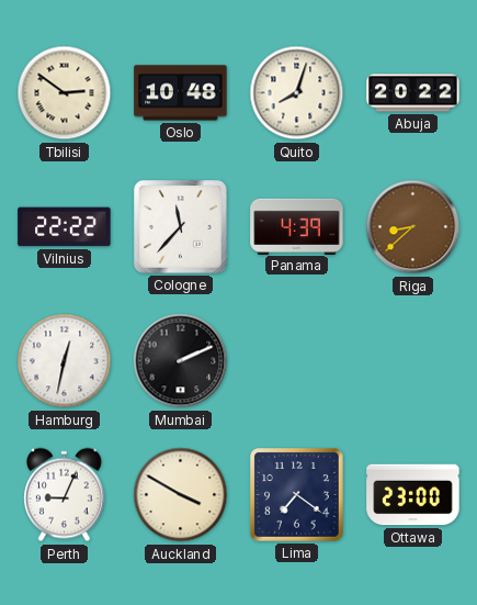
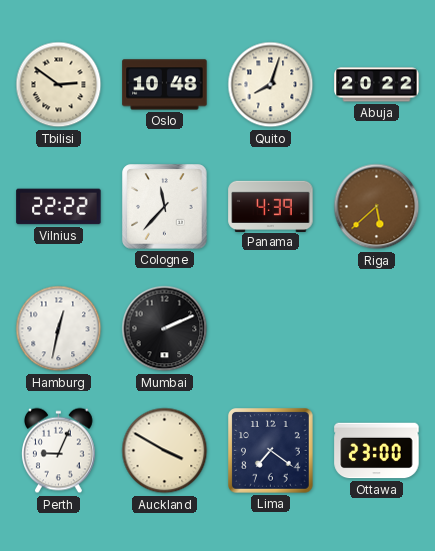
Riga: 8:38 -> 5:38 (377, 207)
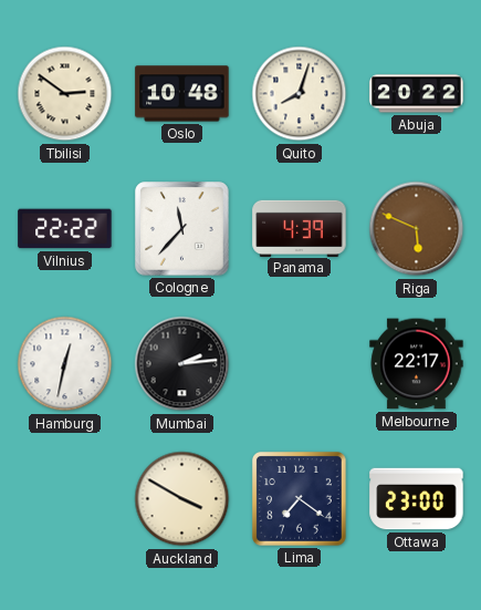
Riga: 5:38 -> 5:49 (417, 229)
Mumbai: 2:11 -> 2:14 (182, 364)
Melbourne: none -> 22:17 (417, 364)
Perth: 9:04 -> none (59, 451)
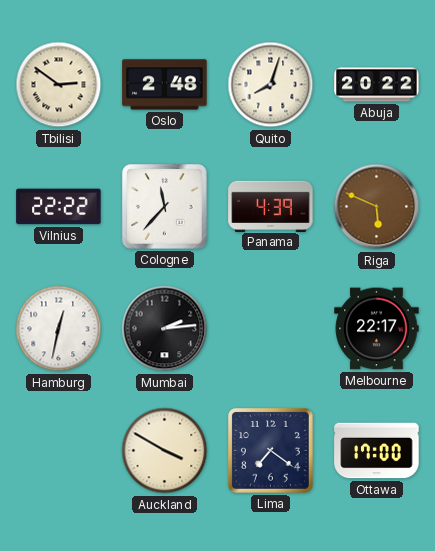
Oslo: 10:48 -> 2:48 (165, 85)
Ottawa: 23:00 -> 17:00 (377, 451)
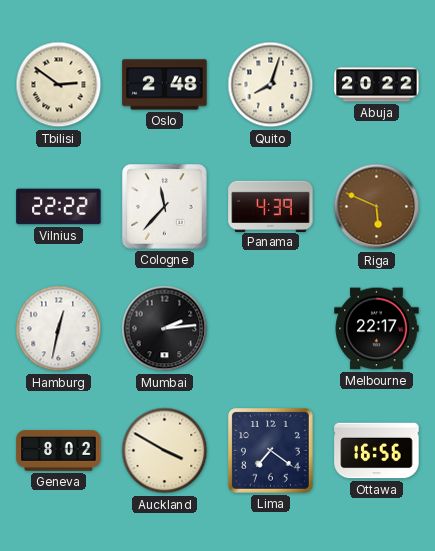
Geneva: none -> 8:02 (59, 451)
Ottawa: 17:00 -> 16:56 (377, 451)
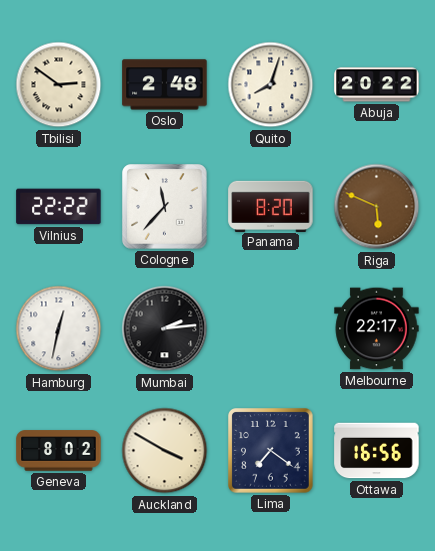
Panama: 4:39 -> 8:20 (271, 206)
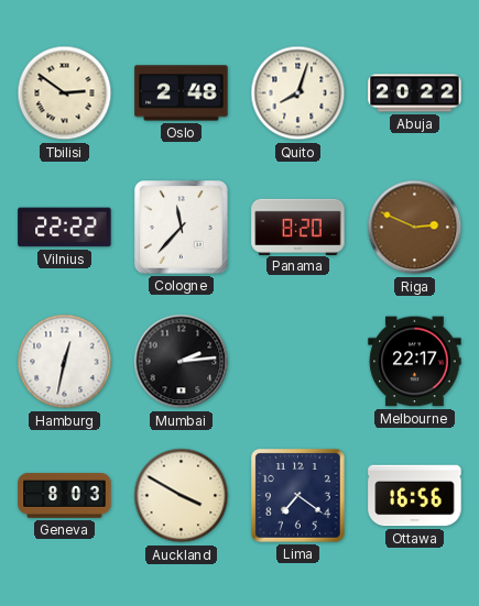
Riga: 5:49 -> 2:49 (415, 228)
Geneva: 8:02 -> 8:03 (65, 496)
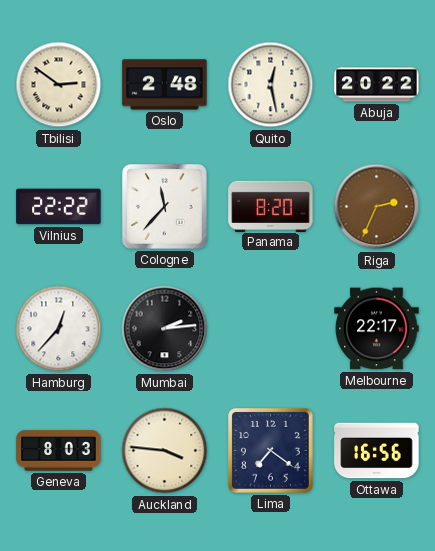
Quito: 8:03 -> 12:28 (271, 85)
Riga: 2:49 -> 2:34 (377, 207)
Hamburg: 12:32 -> 12:37 (59, 329)
Auckland: 3:50 -> 3:46 (165, 451)
